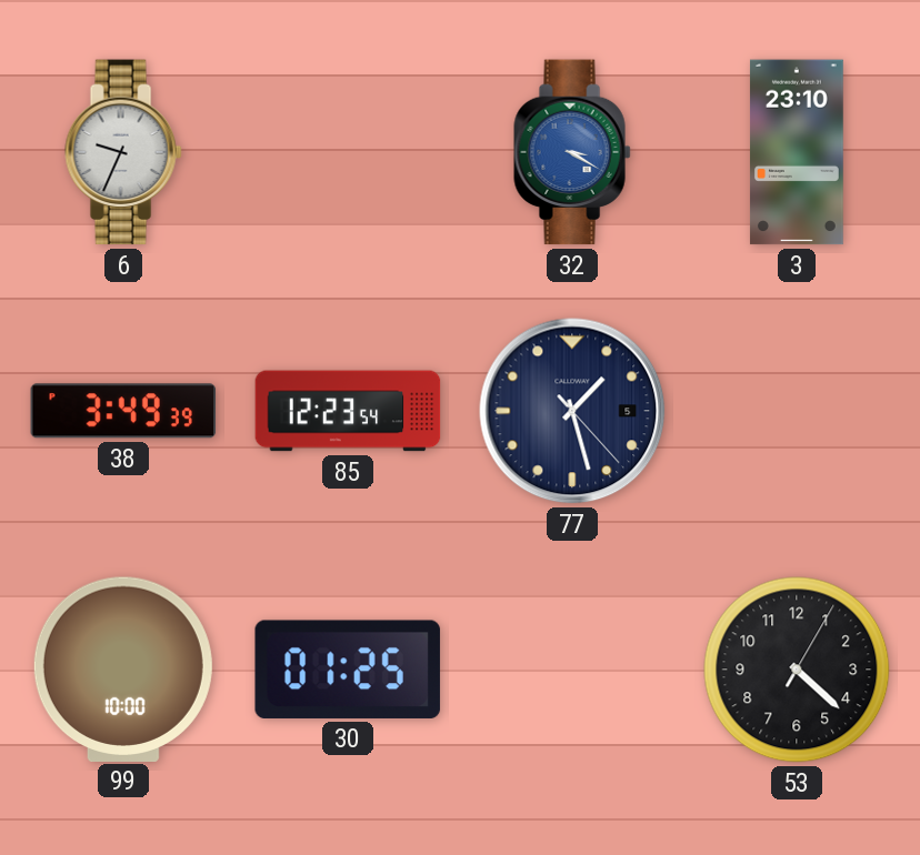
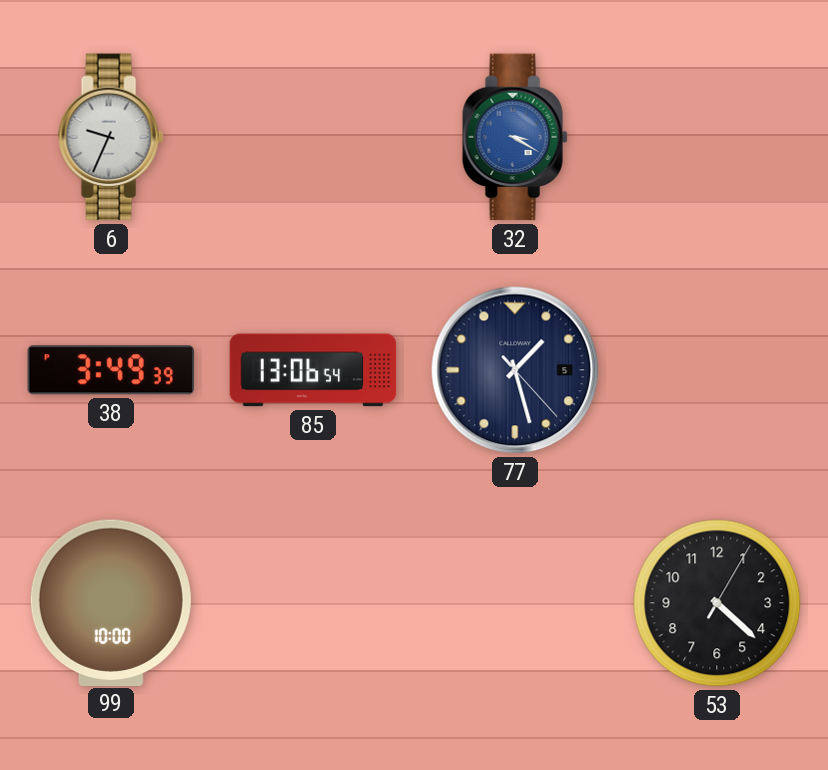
3: 23:10 -> none (797, 152)
85: 12:23 -> 13:06 (313, 370)
30: 01:25 -> none (348, 670)
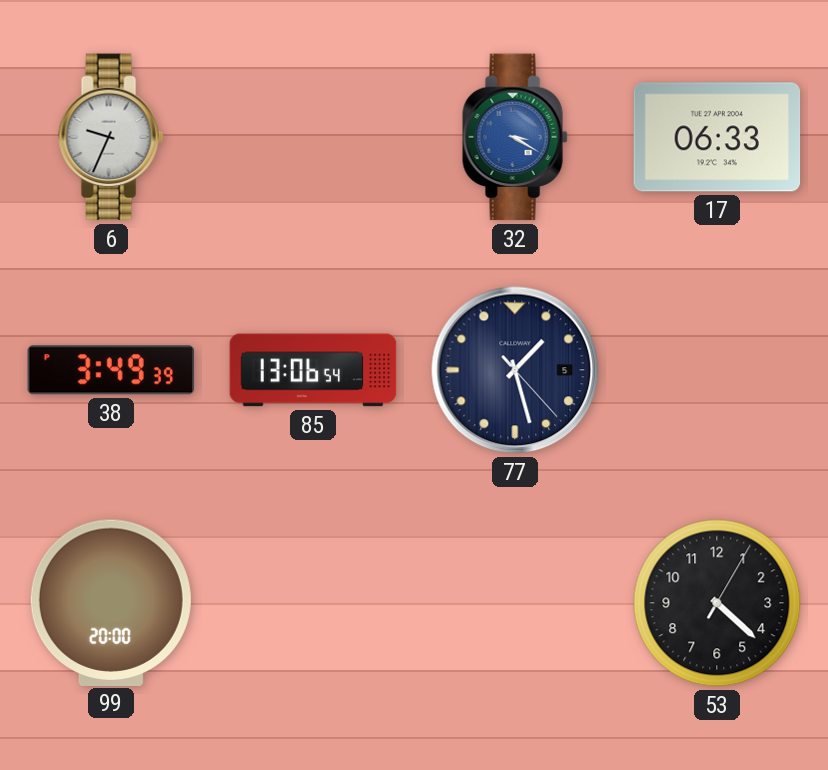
17: none -> 06:33 (717, 137)
99: 10:00 -> 20:00 (111, 602)
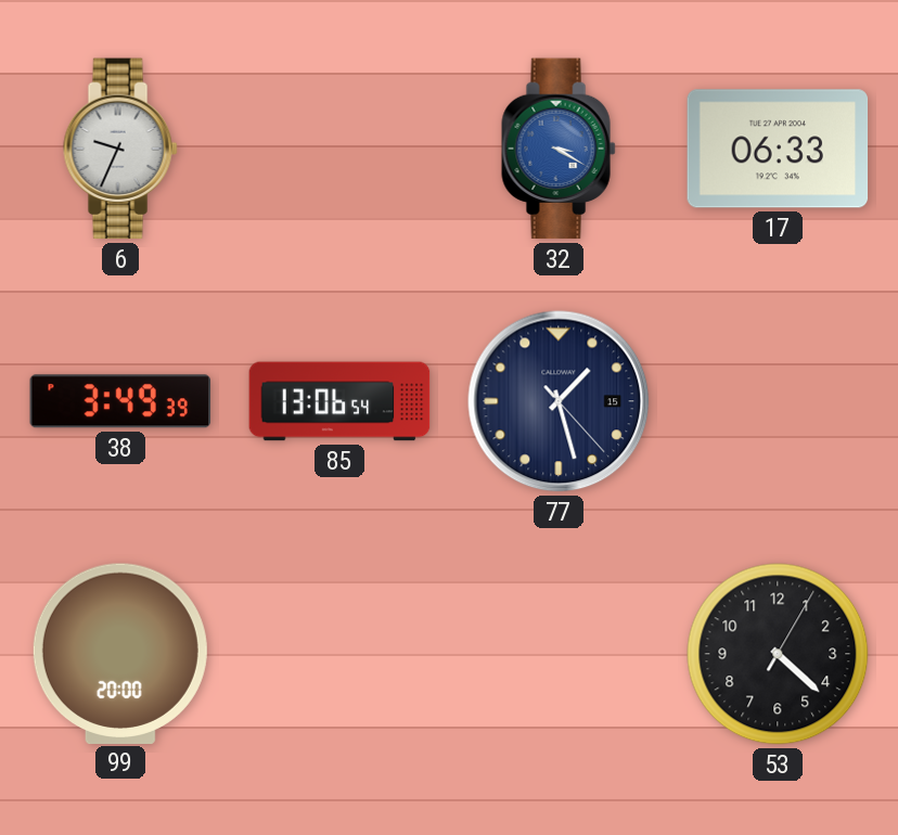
77 date: 5 -> 15 (559, 401)
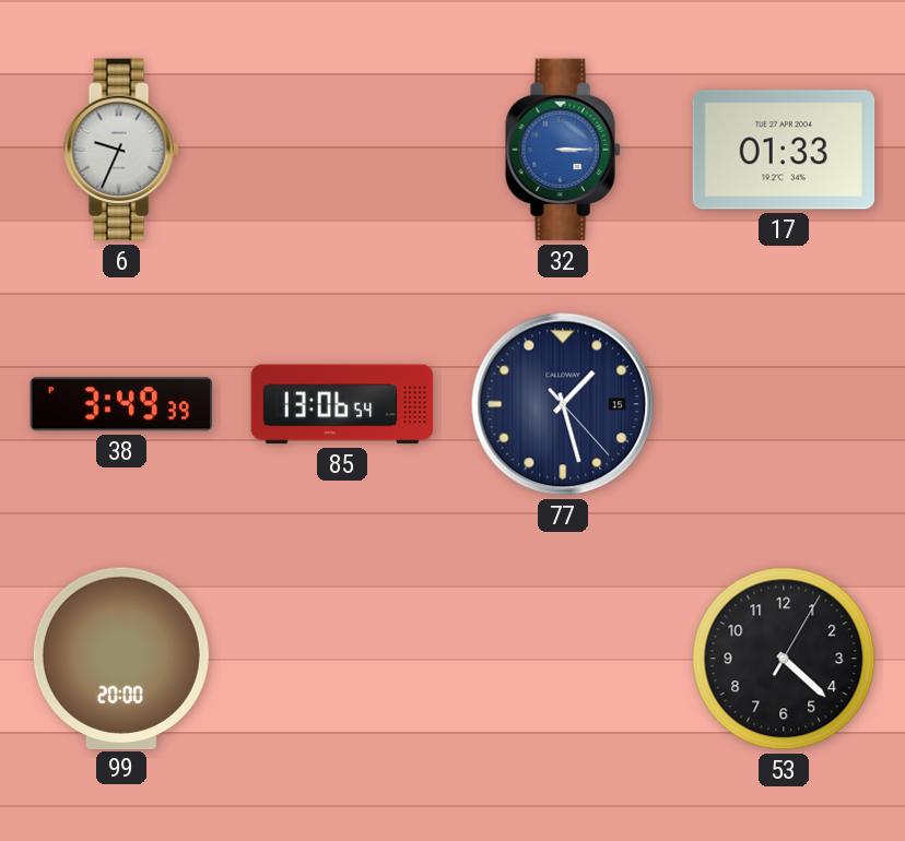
32: 3:20 -> 3:15 (563, 150)
17: 06:33 -> 01:33 (784, 150)
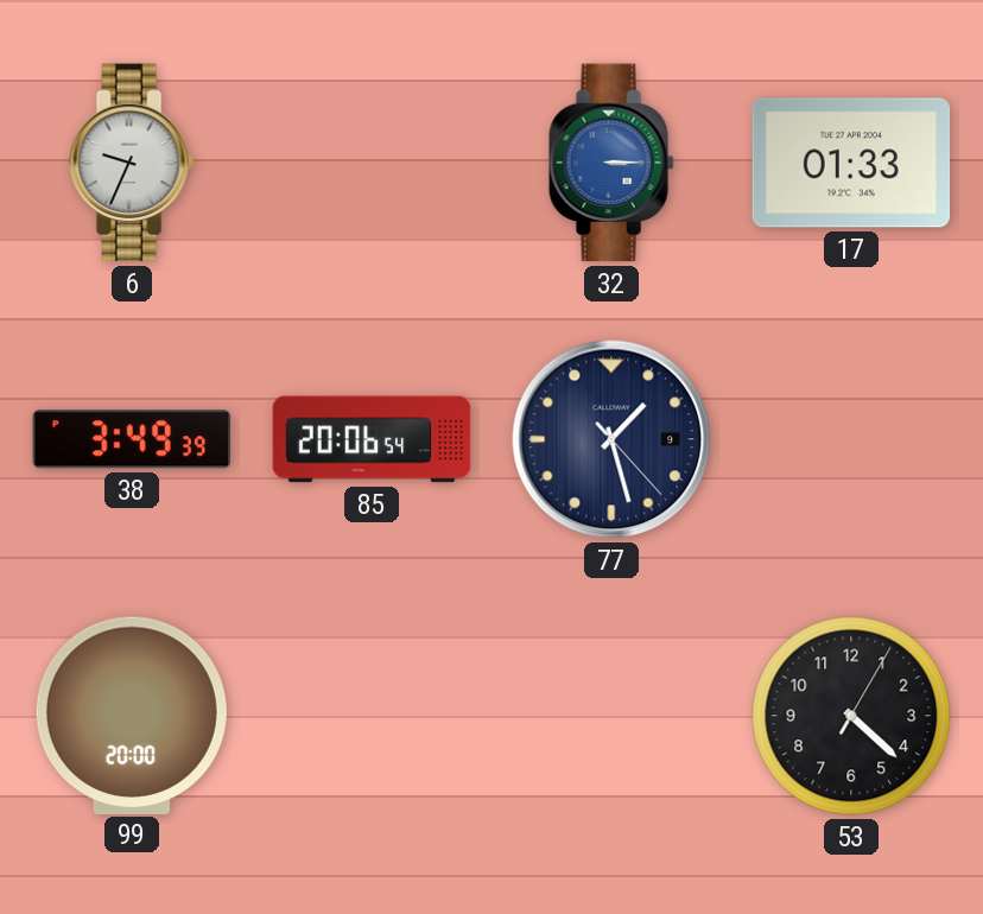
85: 13:06 -> 20:06 (372, 439)
77 date: 15 -> 9 (611, 439)
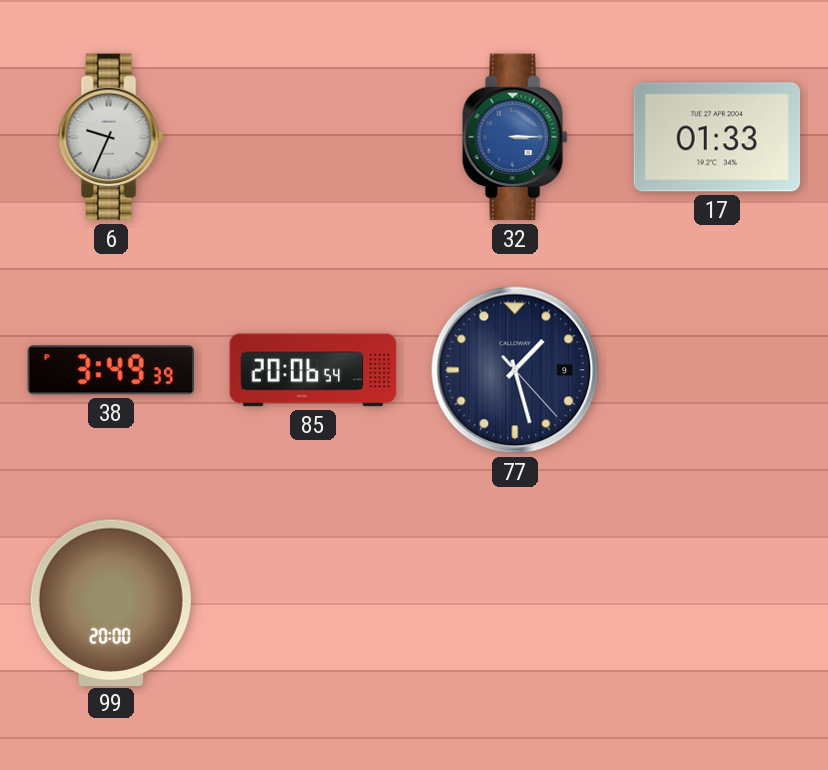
53: 4:22 -> none (851, 716)
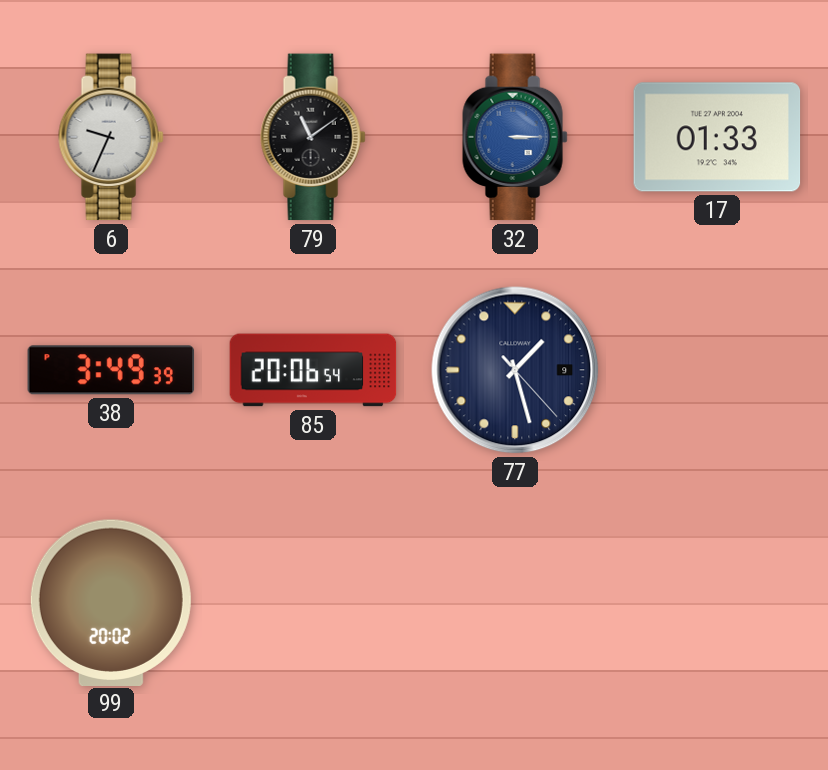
79: none -> 11:09 (313, 137)
99: 20:00 -> 20:02 (111, 602)
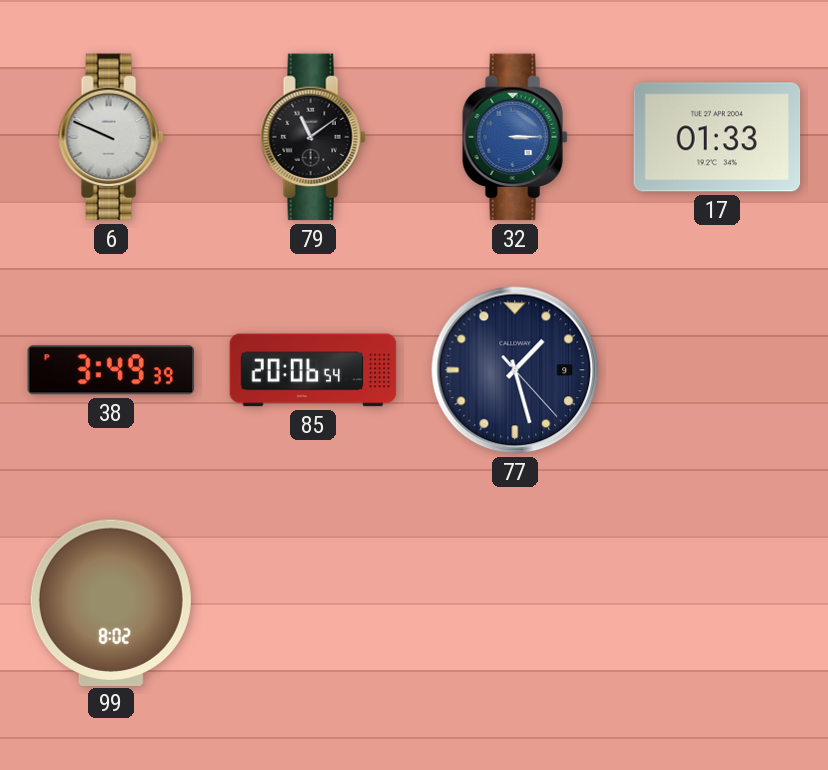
6: 9:34 -> 9:49 (111, 137)
99: 20:02 -> 8:02 (111, 602)
